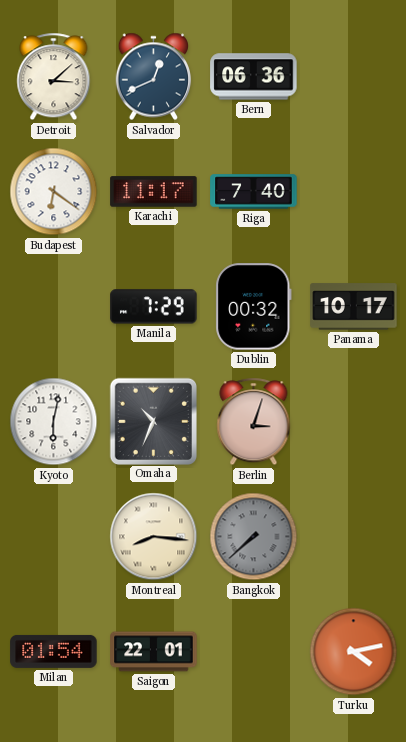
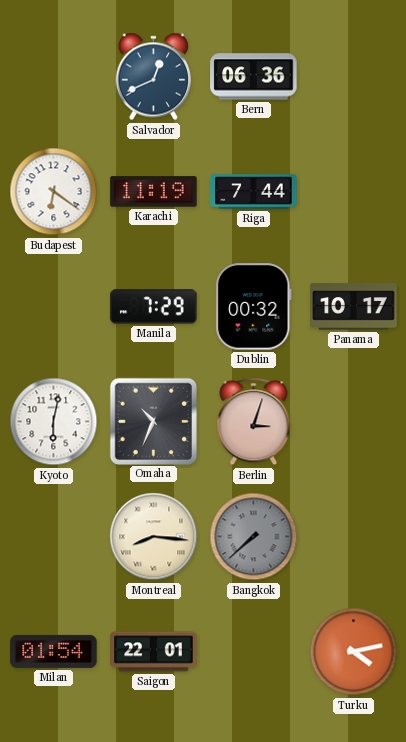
Detroit: 3:08 -> none (54, 77)
Karachi: 11:17 -> 11:19 (154, 192)
Riga: 7:40 -> 7:44 (254, 192)
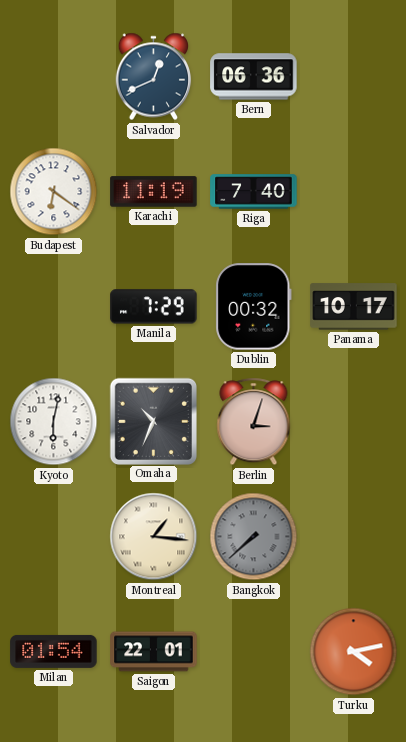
Riga: 7:44 -> 7:40 (254, 192)
Montreal: 8:16 -> 1:16 (154, 537)
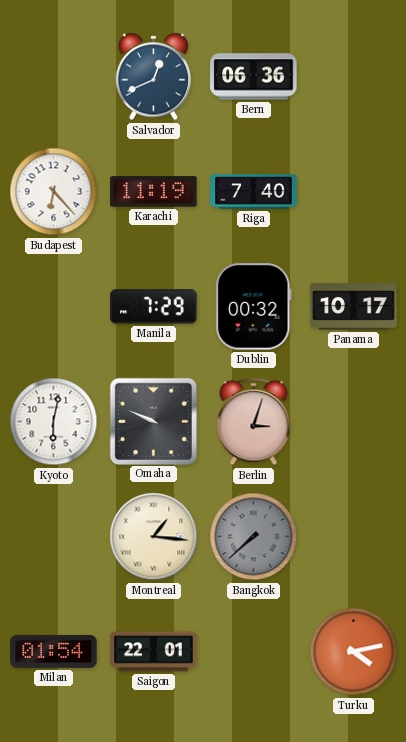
Budapest: 6:21 -> 6:23 (54, 192)
Omaha: 10:34 -> 9:49 (153, 421)
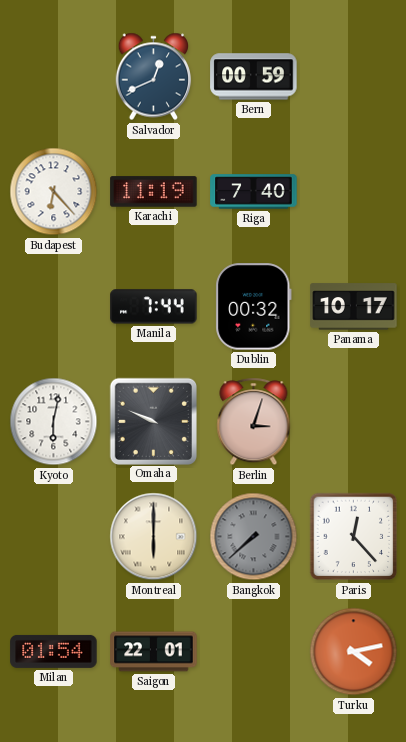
Bern: 06:36 -> 00:59 (254, 77)
Manila: 7:29 -> 7:44 (154, 307)
Montreal: 1:16 -> 6:00 (154, 537)
Paris: none -> 12:23 (354, 537)
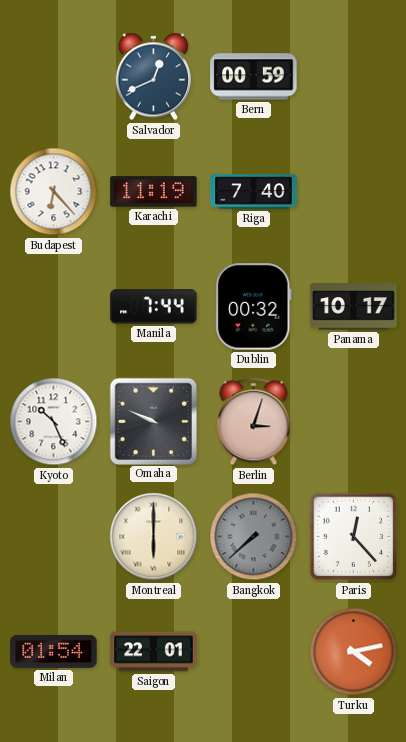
Kyoto: 6:02 -> 10:26 (54, 422)
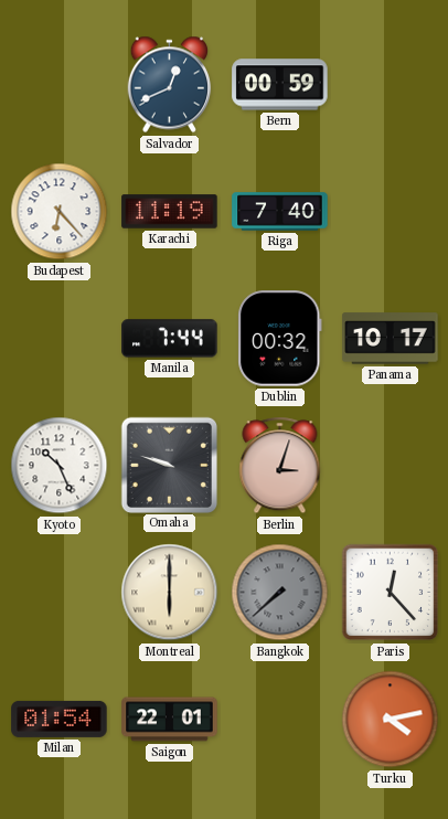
Omaha: 9:49 -> 9:48 (169, 465)
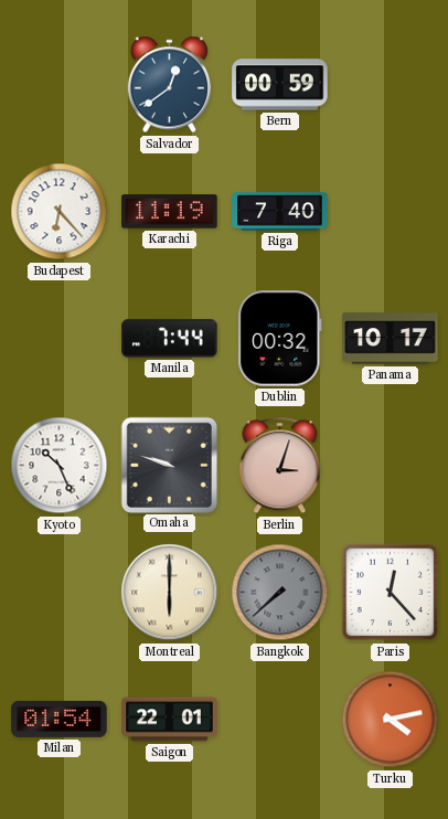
Salvador: 12:41 -> 12:39 (170, 85)
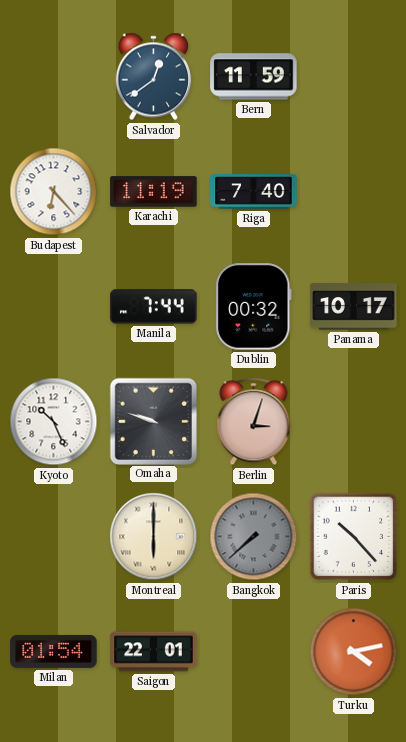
Bern: 00:59 -> 11:59 (254, 77)
Paris: 12:23 -> 10:23 (354, 537)
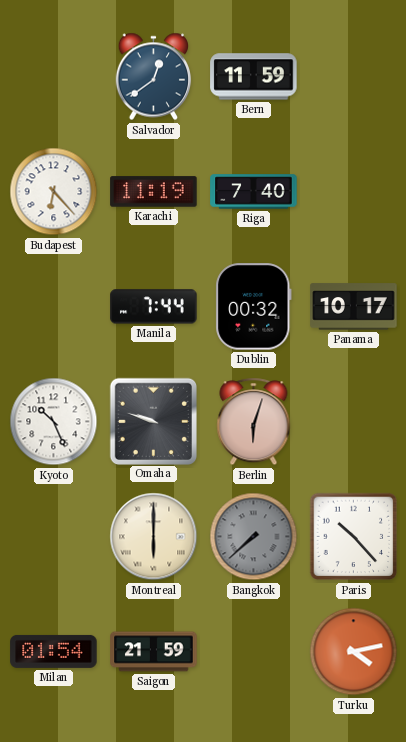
Berlin: 3:03 -> 6:03 (254, 422)
Saigon: 22:01 -> 21:59 (154, 652)
